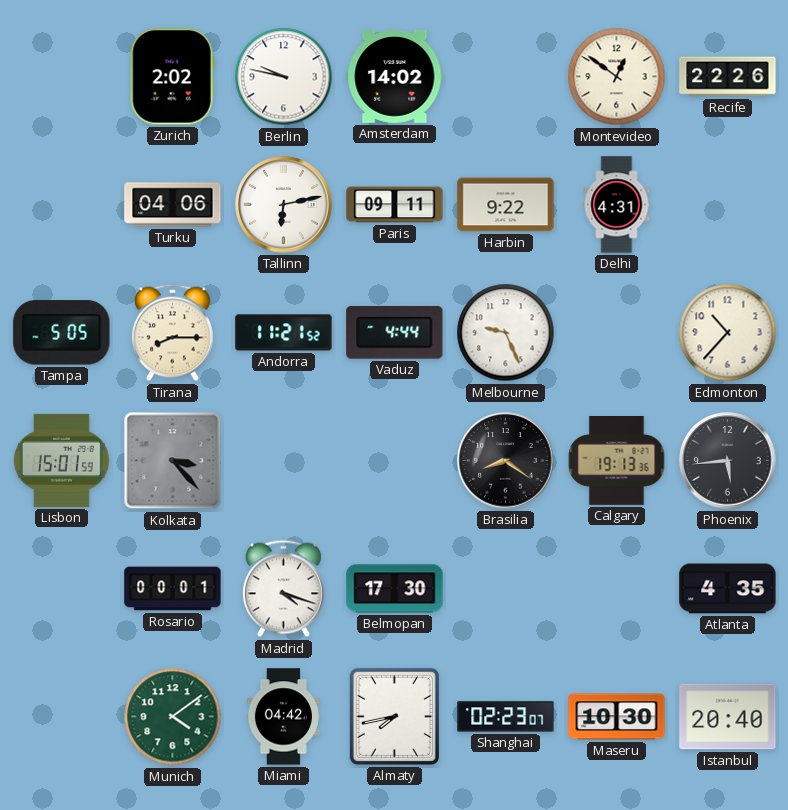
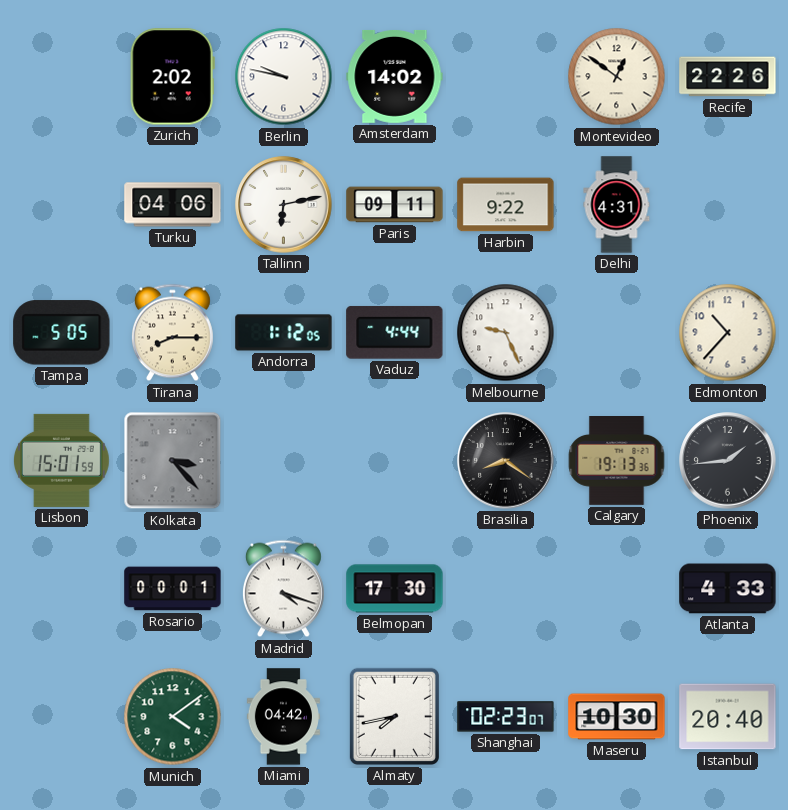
Andorra: 11:21 -> 1:12 (284, 333)
Phoenix: 5:44 -> 1:44 (728, 461)
Atlanta: 4:35 -> 4:33 (728, 589)
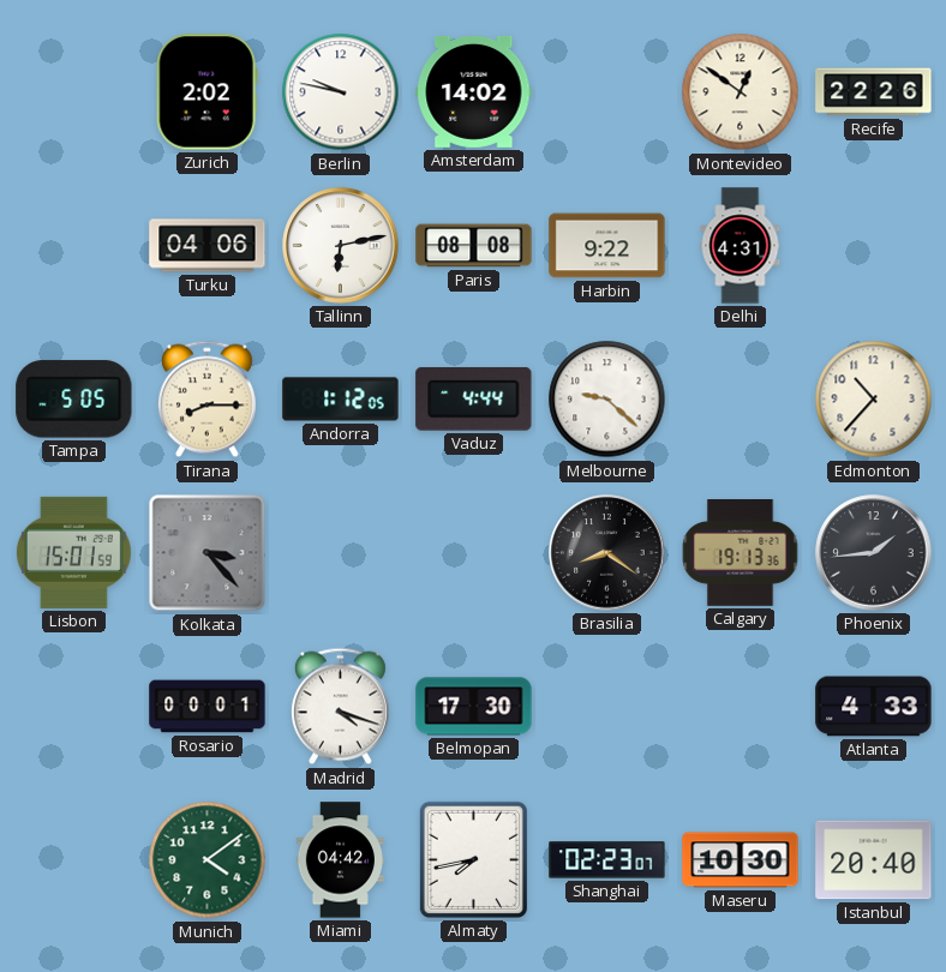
Paris: 09:11 -> 08:08 (474, 246)
Melbourne: 9:26 -> 9:22 (607, 400)
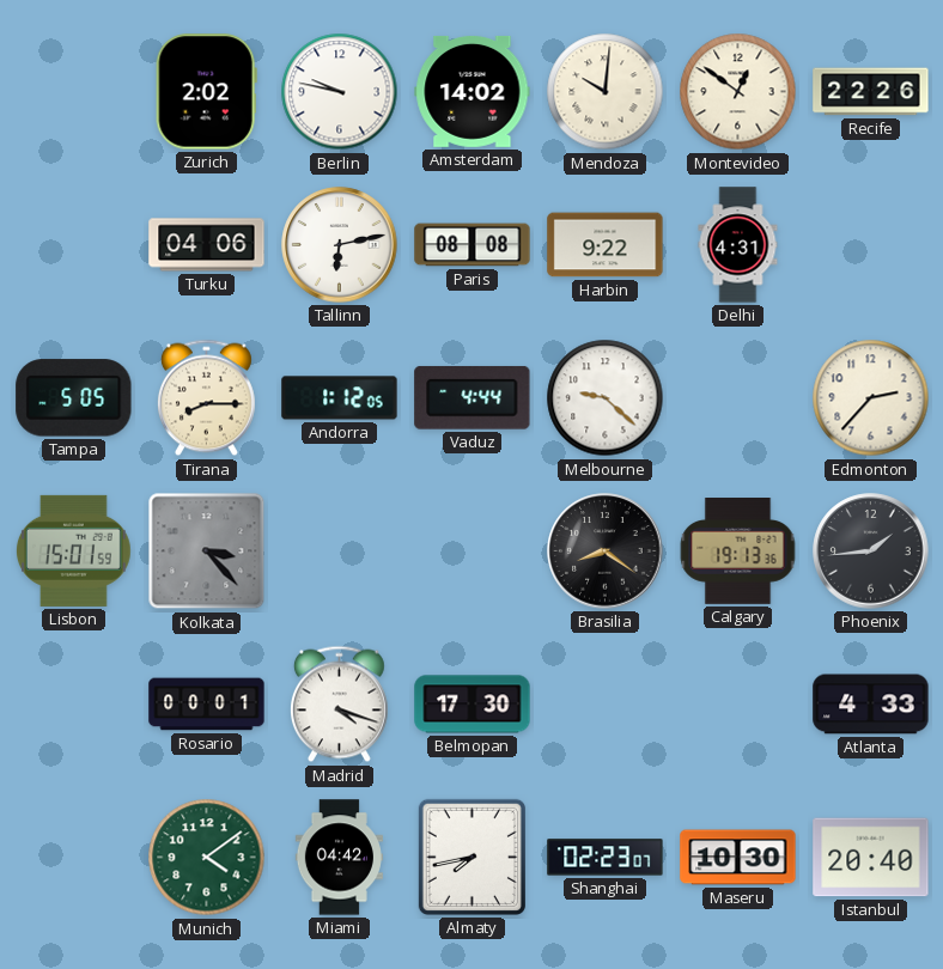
Mendoza: none -> 10:01 (606, 92)
Edmonton: 10:37 -> 2:37 (871, 398)
